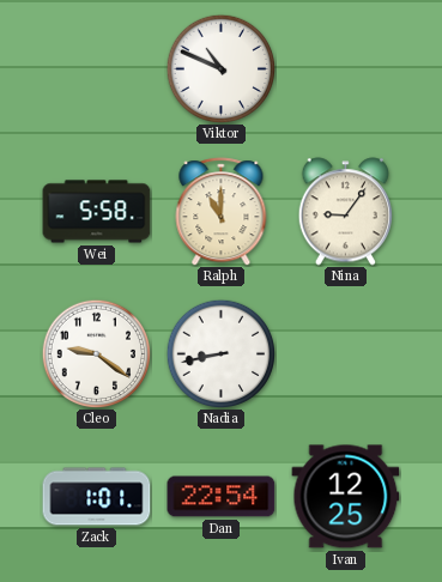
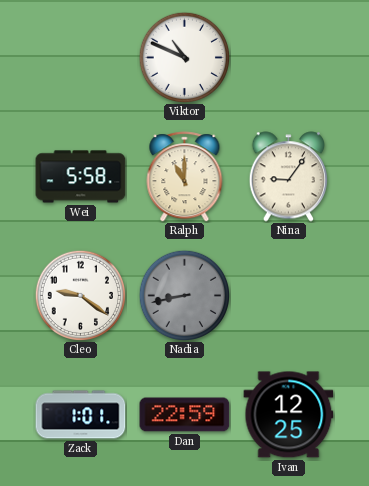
Nadia dial: white -> grey (184, 295)
Dan: 22:54 -> 22:59 (185, 415)
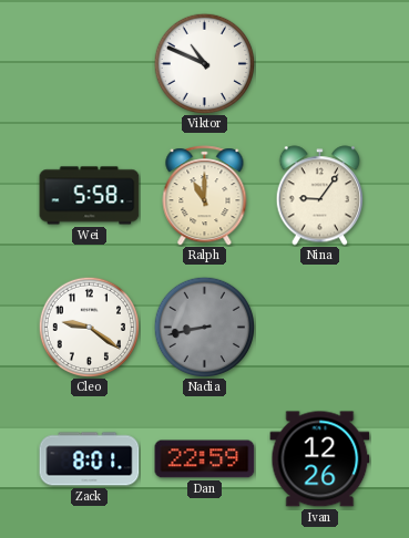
Zack: 1:01 -> 8:01 (90, 459)
Ivan: 12:25 -> 12:26 (320, 459)
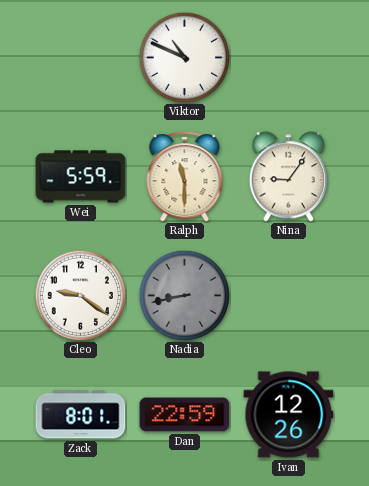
Wei: 5:58 -> 5:59 (81, 177)
Ralph: 11:00 -> 11:30 (185, 177)
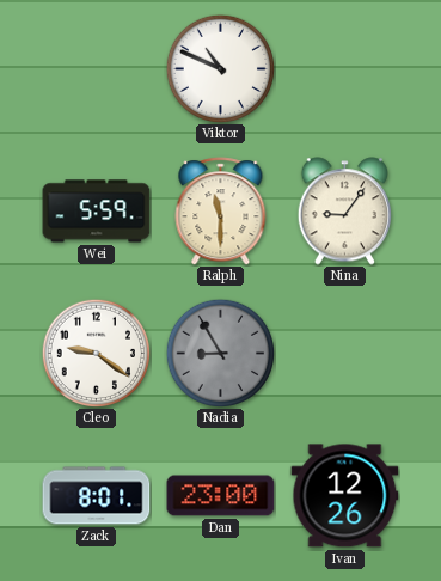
Nadia: 8:43 -> 8:55 (220, 353)
Dan: 22:59 -> 23:00 (221, 496)
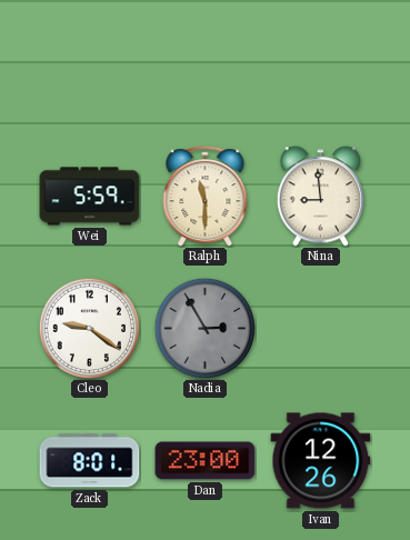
Viktor: 10:49 -> none (220, 68)
Nina: 9:06 -> 8:59 (320, 197)
Nadia: 8:55 -> 2:55 (204, 328)
